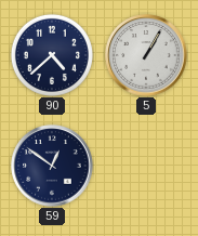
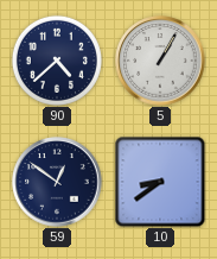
10: none -> 8:39 (160, 182)
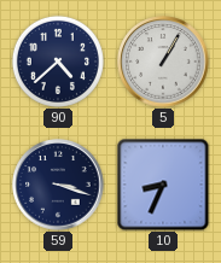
59: 12:51 -> 3:18 (58, 185)
10: 8:39 -> 8:34 (163, 185)
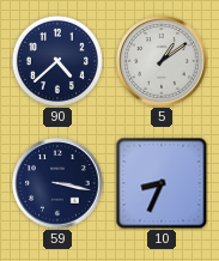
5: 1:05 -> 1:09 (162, 61)
59: 3:18 -> 3:17 (57, 183)
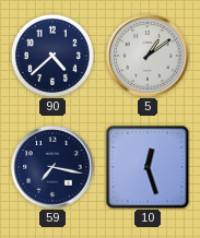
59: 3:17 -> 7:17 (52, 167)
10: 8:34 -> 12:27 (148, 167)
